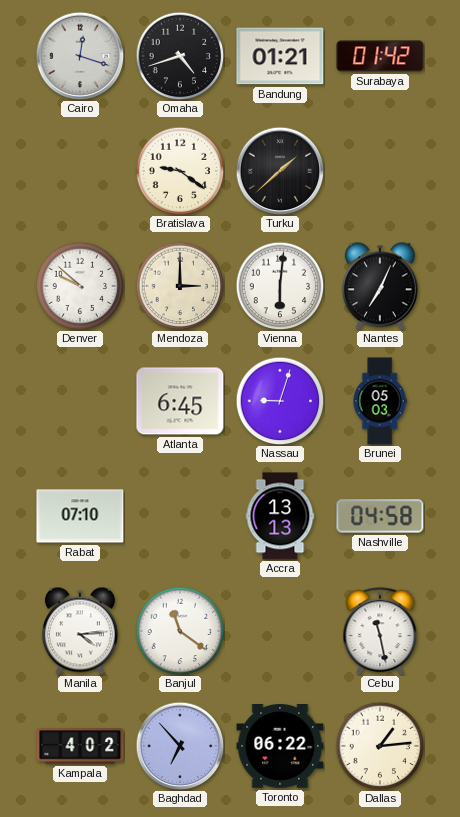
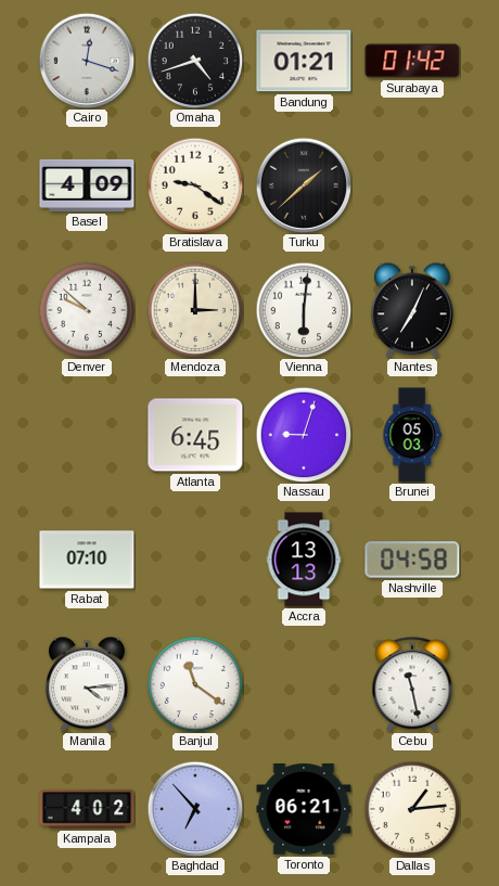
Basel: none -> 4:09 (87, 185)
Toronto: 06:22 -> 06:21 (304, 810)
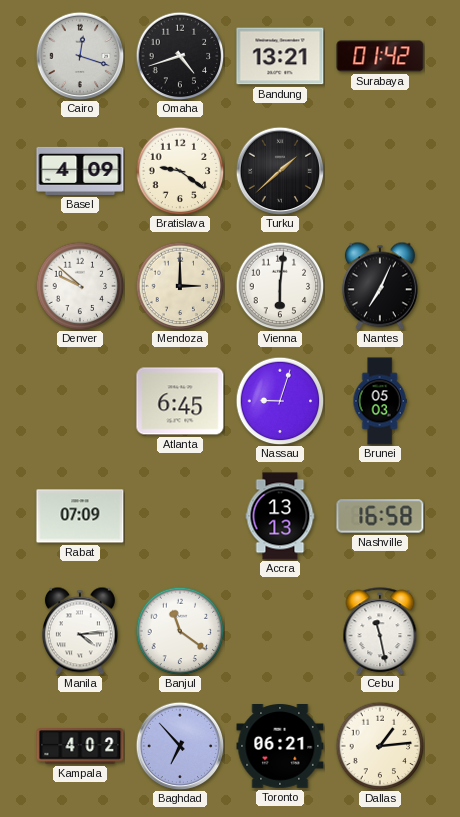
Bandung: 01:21 -> 13:21 (280, 56)
Rabat: 07:10 -> 07:09 (80, 516)
Nashville: 04:58 -> 16:58 (380, 516)
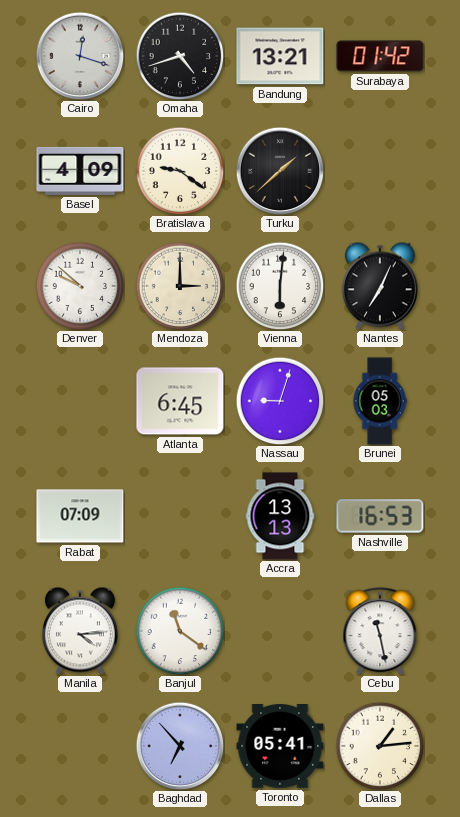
Nashville: 16:58 -> 16:53 (380, 516)
Kampala: 4:02 -> none (80, 746)
Toronto: 06:21 -> 05:41 (280, 747)
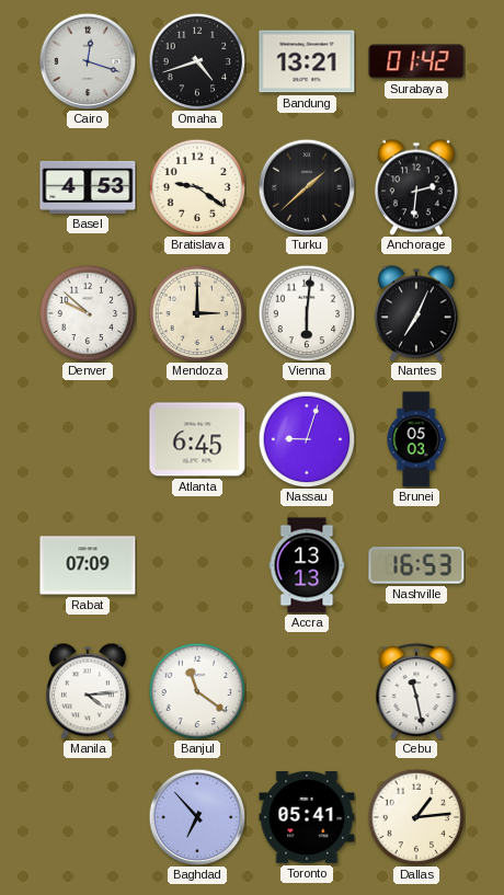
Basel: 4:09 -> 4:53 (88, 187)
Anchorage: none -> 2:31 (416, 187)
